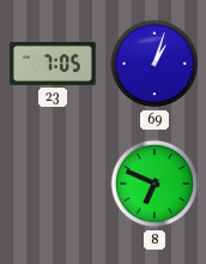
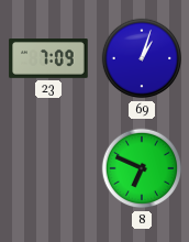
23: 7:05 -> 7:09 (48, 59)
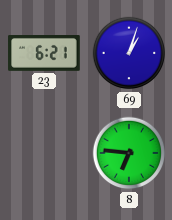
23: 7:09 -> 6:21 (44, 54)
8: 6:49 -> 6:46 (129, 153)
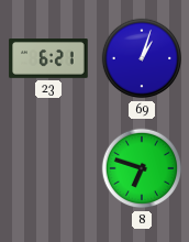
8: 6:46 -> 6:48 (142, 168)
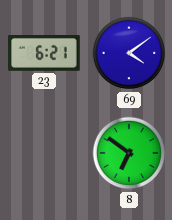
69: 1:03 -> 4:09 (129, 53)
8: 6:48 -> 6:51 (129, 153)
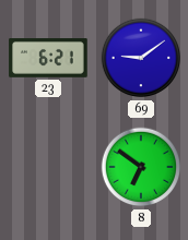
69: 4:09 -> 9:09 (141, 58)
